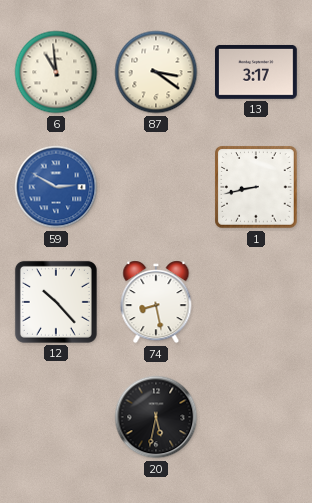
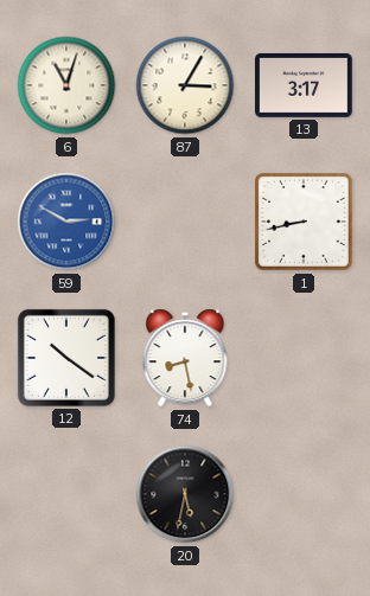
6: 10:59 -> 11:03 (66, 85)
87: 3:21 -> 3:05 (185, 85)
12: 10:23 -> 10:21 (66, 358)
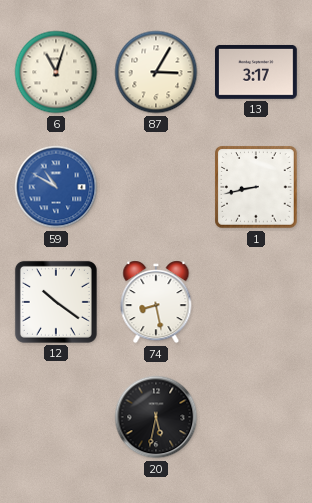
59: 2:50 -> 10:50 (56, 187)
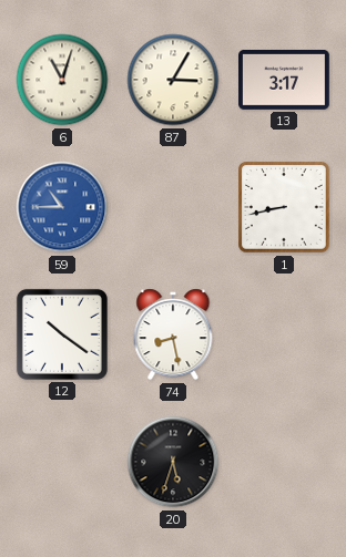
59: 10:50 -> 10:45 (62, 207)
20: 5:32 -> 5:33 (173, 462)
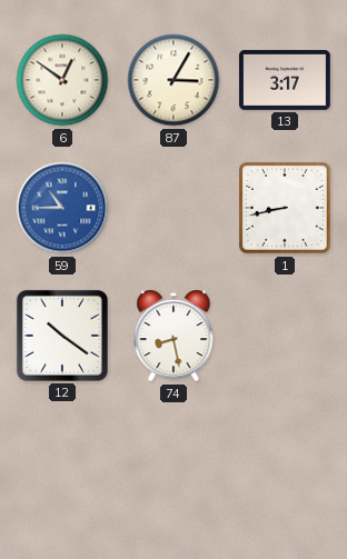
6: 11:03 -> 12:51 (62, 80)
20: 5:33 -> none (173, 462)
